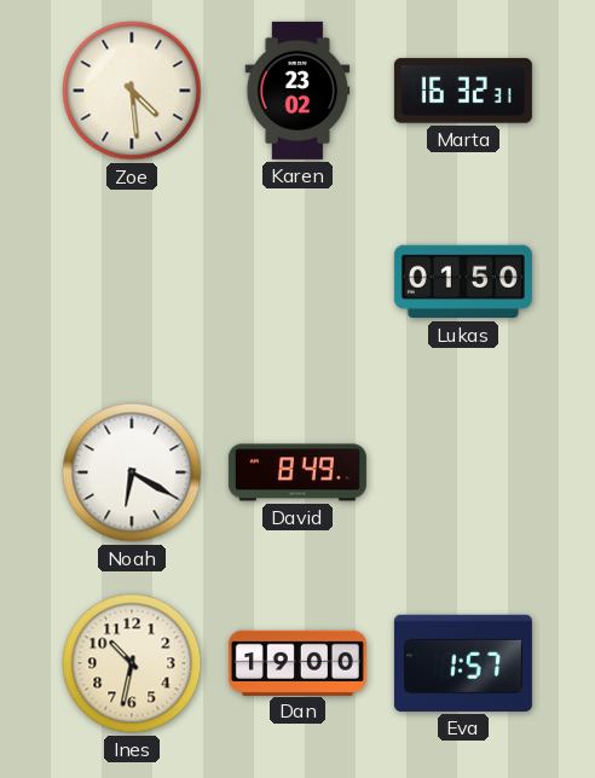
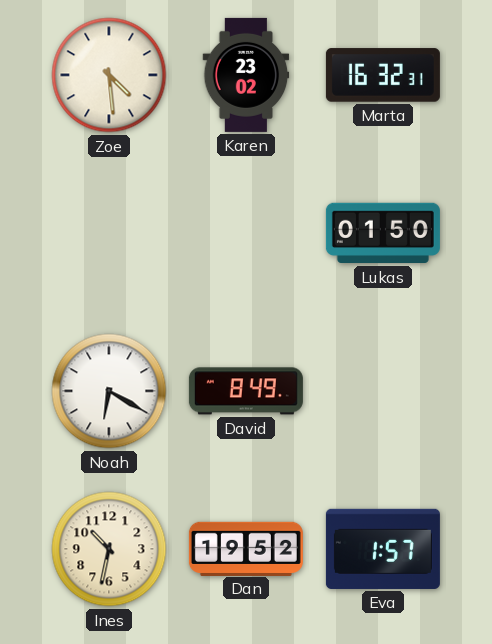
Dan: 19:00 -> 19:52 (246, 548)
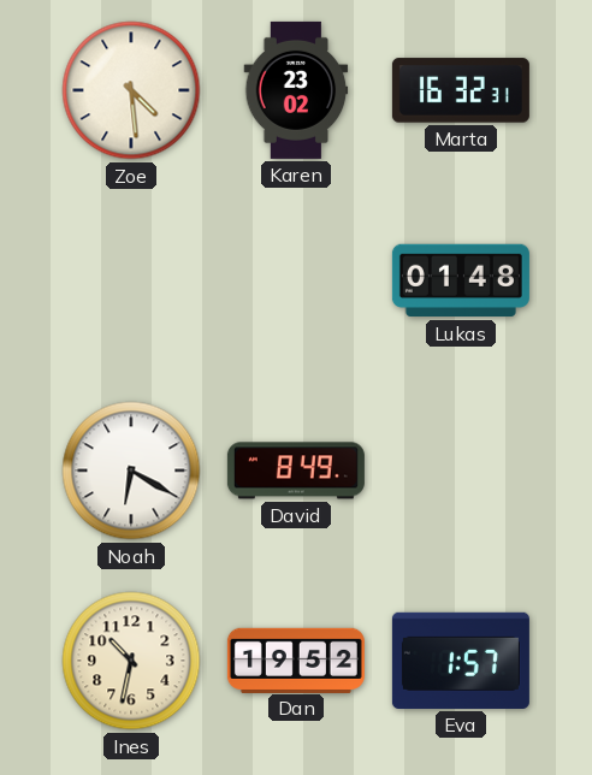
Lukas: 01:50 -> 01:48 (461, 280)
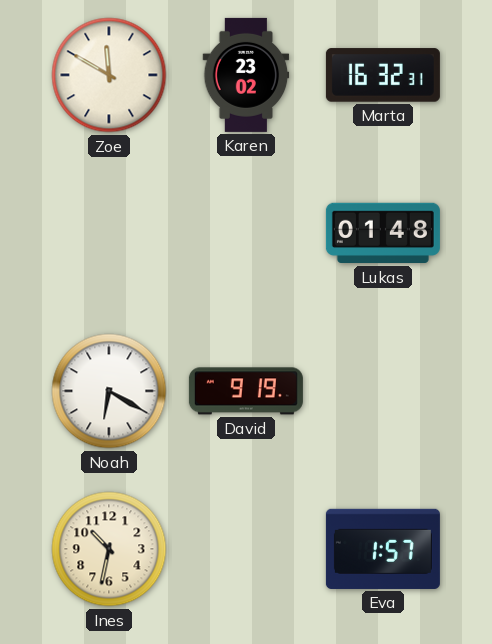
Zoe: 4:29 -> 11:50 (109, 75)
David: 8:49 -> 9:19 (246, 391)
Dan: 19:52 -> none (296, 659)
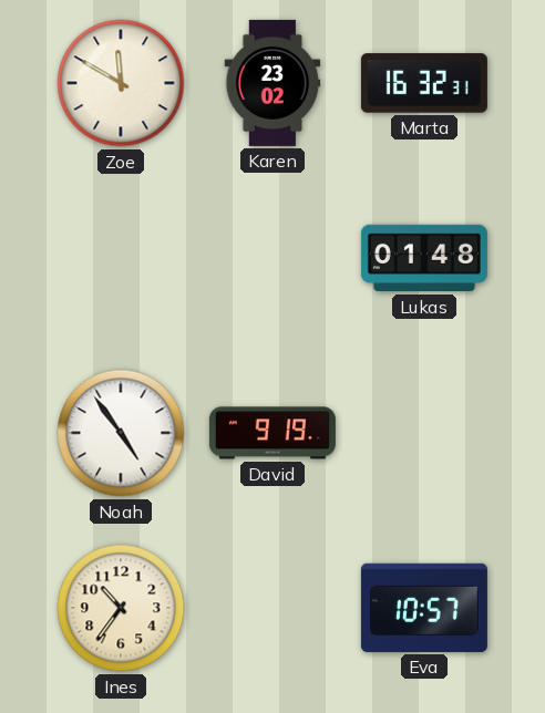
Noah: 6:20 -> 4:54 (121, 433)
Ines: 10:32 -> 10:36 (121, 608)
Eva: 1:57 -> 10:57 (424, 608)
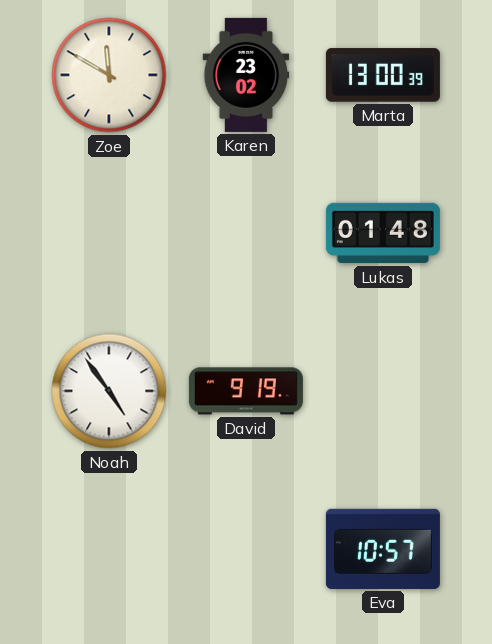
Marta: 16:32 -> 13:00 (383, 75)
Ines: 10:36 -> none (121, 608)
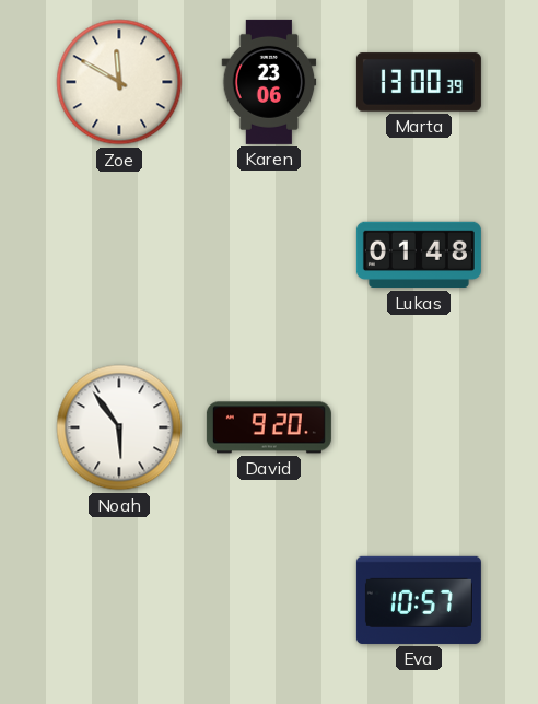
Karen: 23:02 -> 23:06 (269, 82)
Noah: 4:54 -> 5:54 (119, 427)
David: 9:19 -> 9:20 (269, 427)
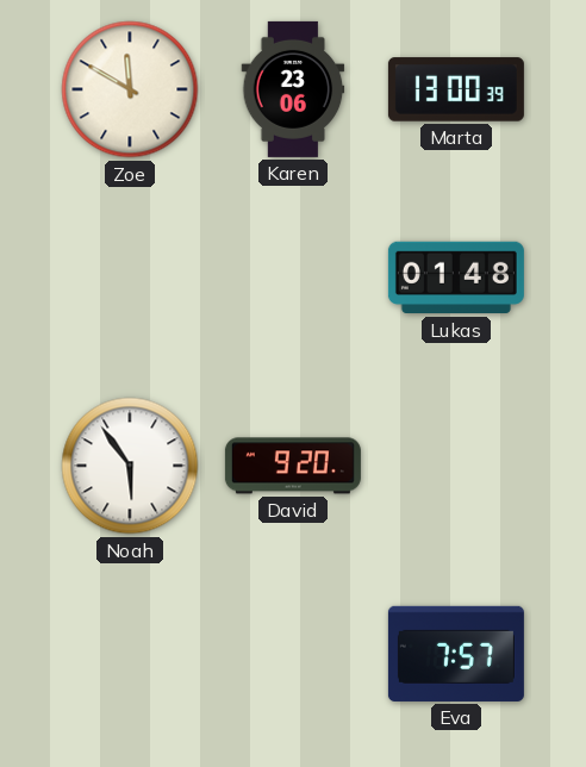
Eva: 10:57 -> 7:57 (456, 654)
